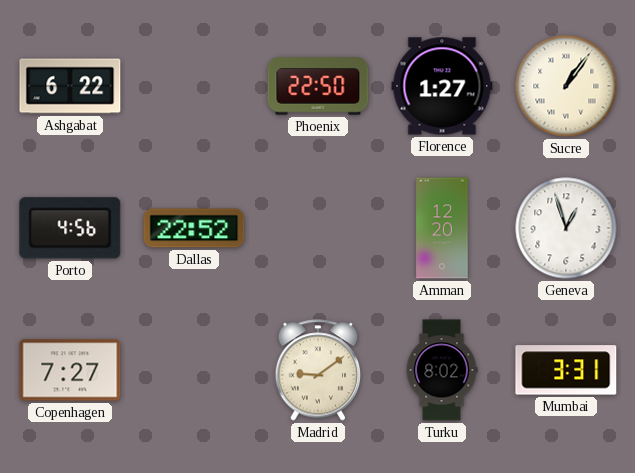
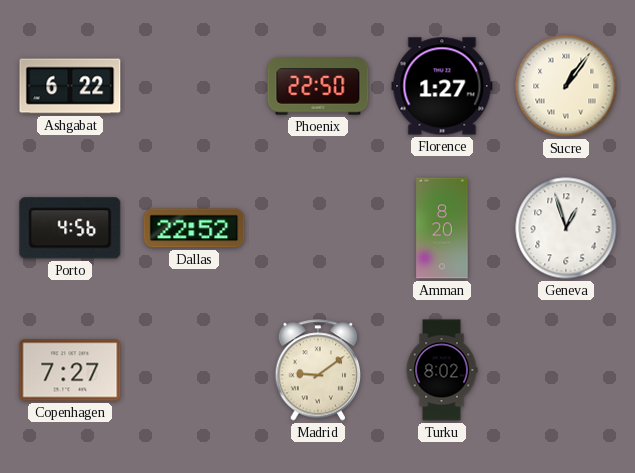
Amman: 12:20 -> 8:20 (442, 228)
Mumbai: 3:31 -> none (566, 370)
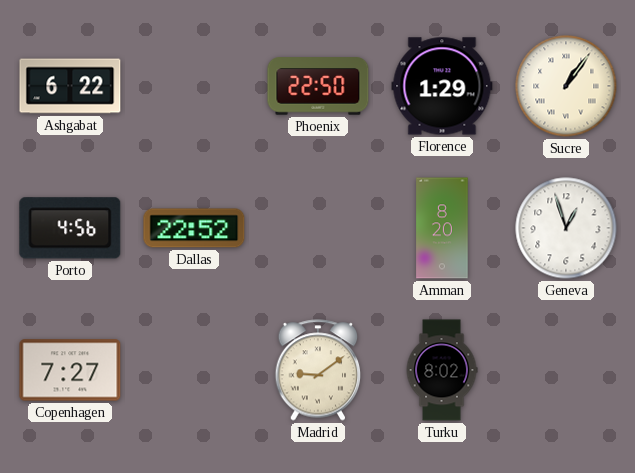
Florence: 1:27 -> 1:29 (442, 86)
